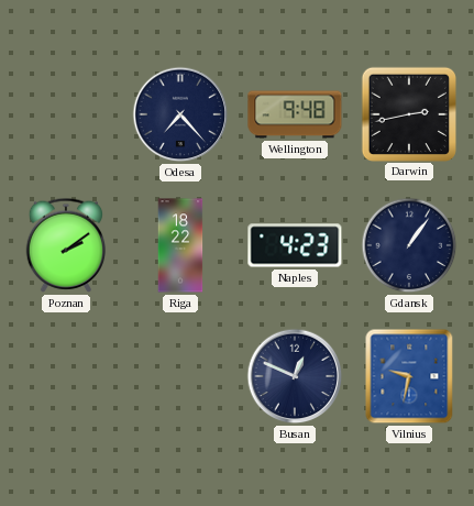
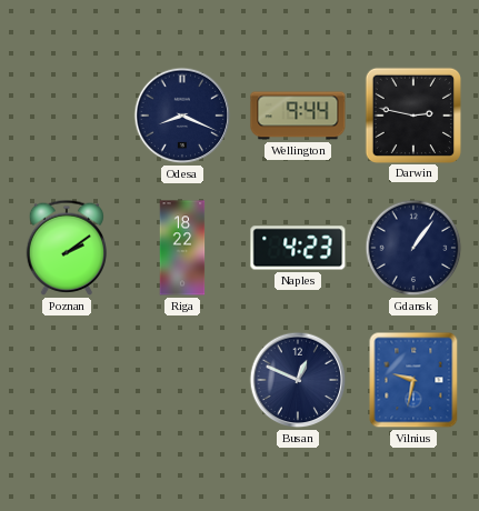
Odesa: 7:23 -> 8:19 (182, 116)
Wellington: 9:48 -> 9:44 (298, 116)
Darwin: 2:43 -> 2:47 (412, 114)
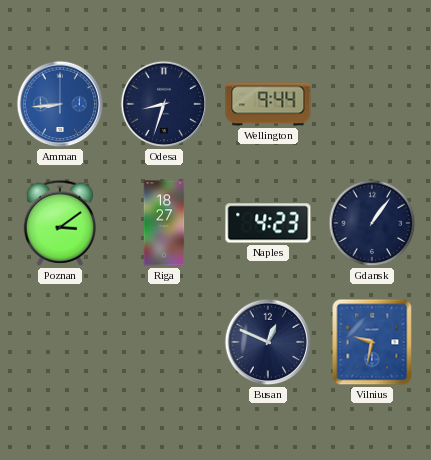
Amman: none -> 8:44 (60, 104)
Odesa: 8:19 -> 8:33 (164, 104)
Darwin: 2:47 -> none (412, 114)
Poznan: 2:09 -> 3:09 (60, 223)
Riga: 18:22 -> 18:27 (164, 223)
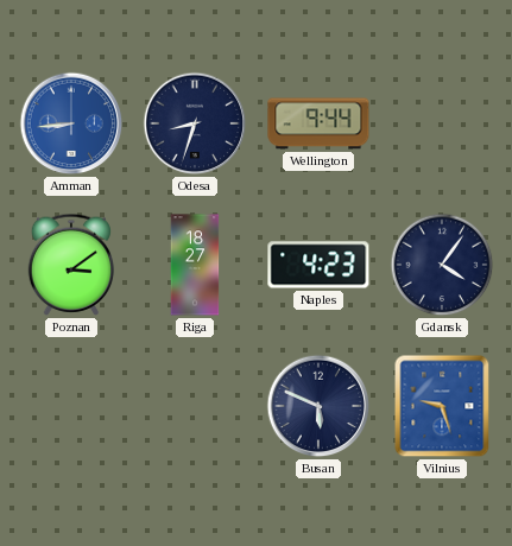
Gdansk: 1:06 -> 4:06 (442, 265)
Busan: 12:49 -> 5:49 (318, 406)
Vilnius: 9:32 -> 9:27 (442, 406)
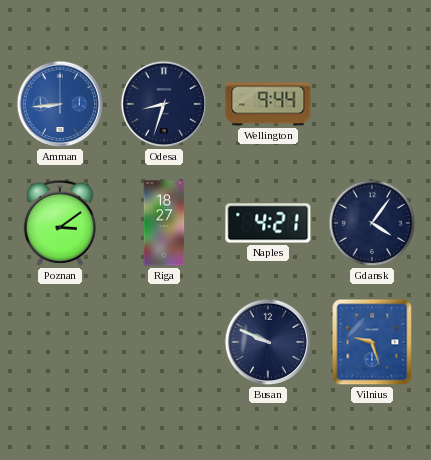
Naples: 4:23 -> 4:21 (268, 223)
Busan: 5:49 -> 9:49 (268, 342)
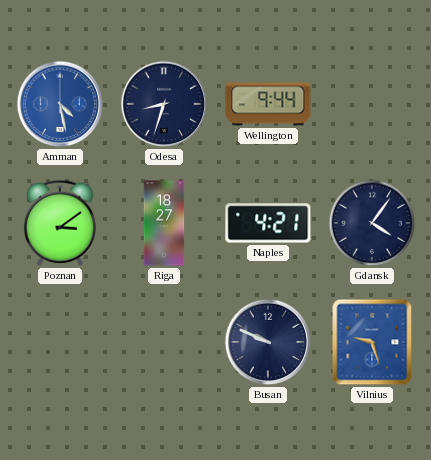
Amman: 8:44 -> 4:28 (60, 104)
